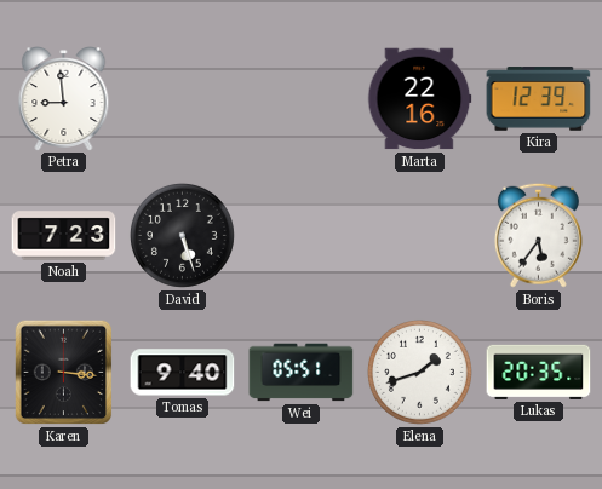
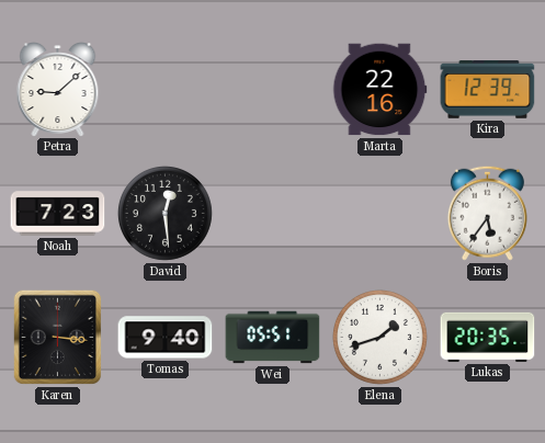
Petra: 8:59 -> 9:08 (58, 90)
David: 5:27 -> 12:29 (164, 213)
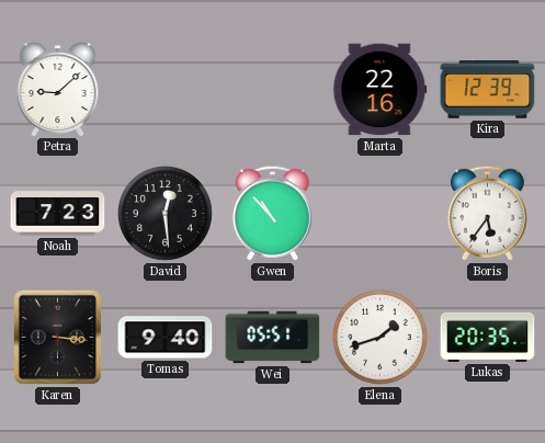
Gwen: none -> 10:53 (272, 213)
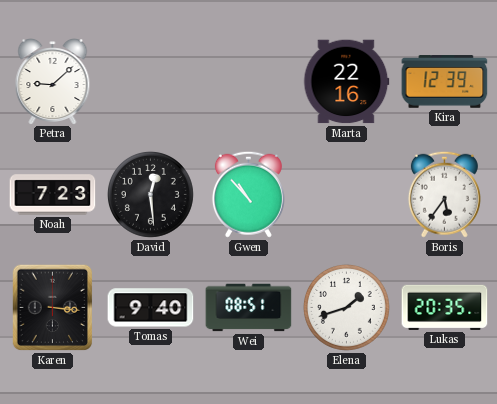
Wei: 05:51 -> 08:51 (249, 308)
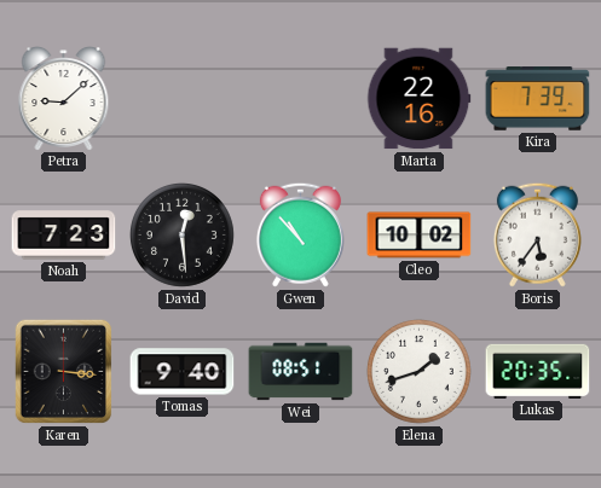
Kira: 12:39 -> 7:39 (538, 99)
Cleo: none -> 10:02 (420, 236)
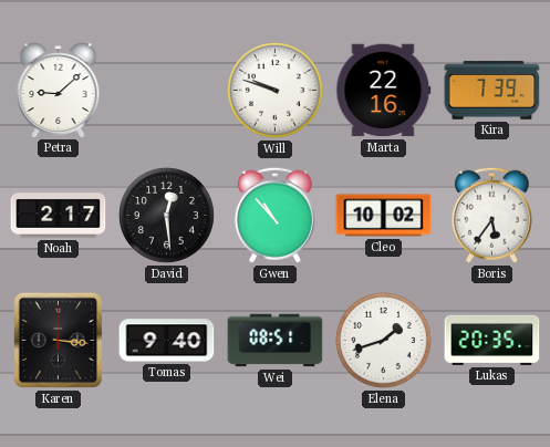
Will: none -> 9:48 (274, 90)
Noah: 7:23 -> 2:17 (59, 216)
